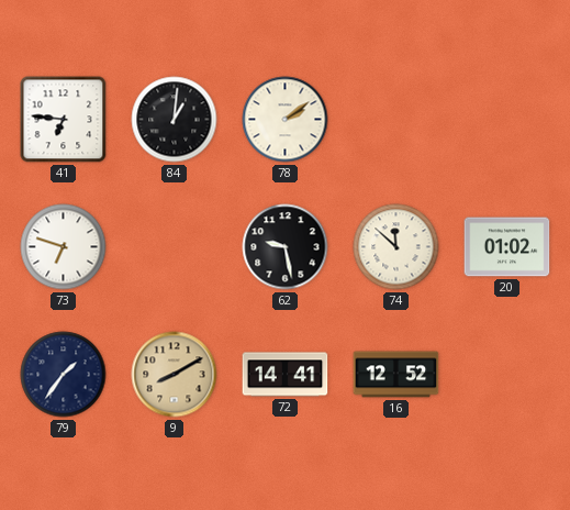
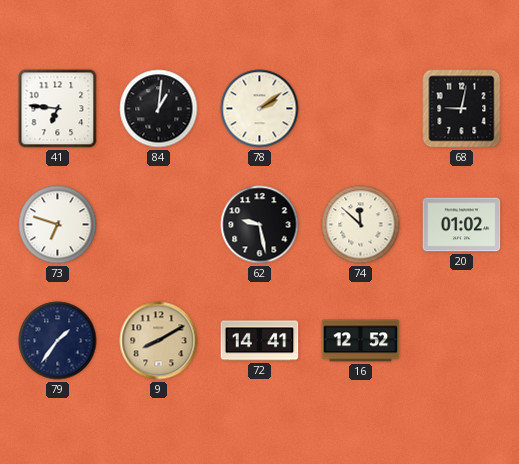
68: none -> 9:02 (462, 109)
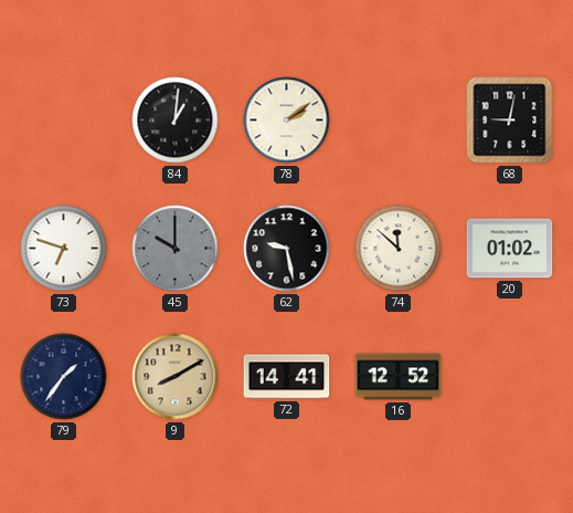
41: 6:46 -> none (58, 109)
45: none -> 10:00 (176, 249)
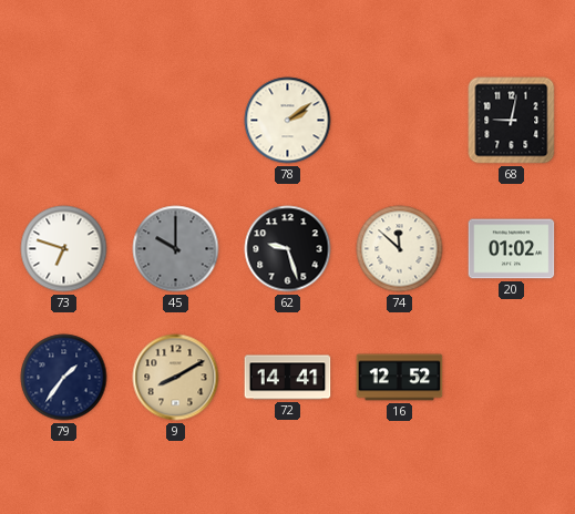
84: 1:01 -> none (176, 121)
62: 9:28 -> 9:27 (288, 249)
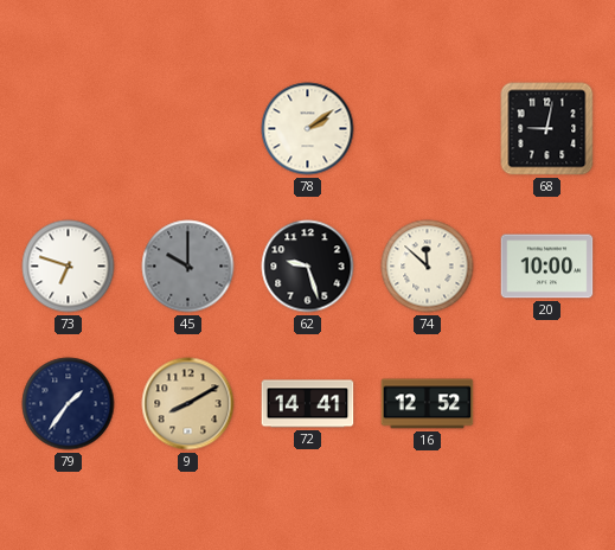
20: 01:02 -> 10:00 (547, 267)
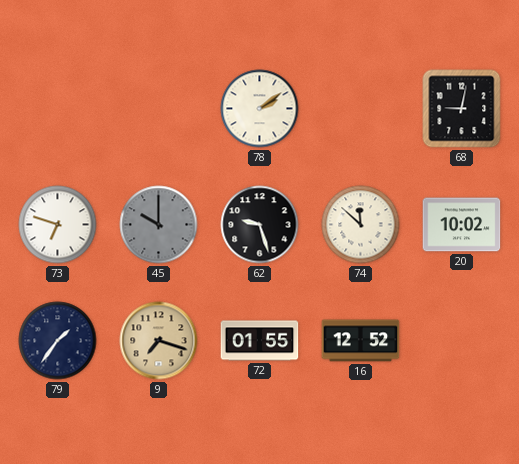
20: 10:00 -> 10:02 (462, 225)
9: 8:10 -> 7:18 (159, 341)
72: 14:41 -> 01:55 (260, 341)
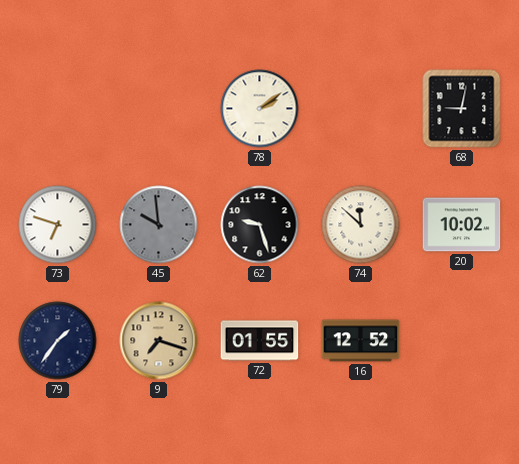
45: 10:00 -> 9:59 (159, 225)
